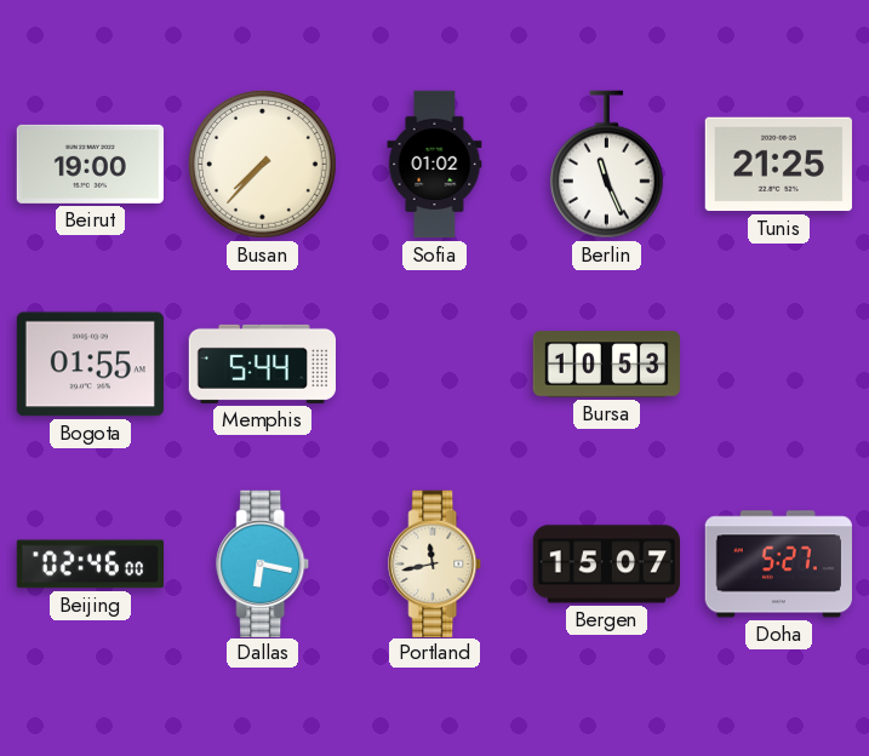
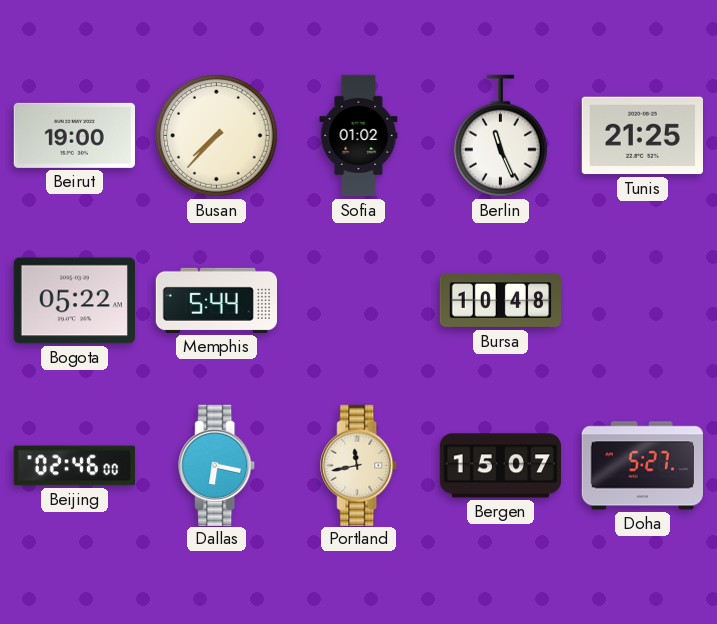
Bogota: 01:55 -> 05:22 (74, 301)
Bursa: 10:53 -> 10:48 (500, 301)
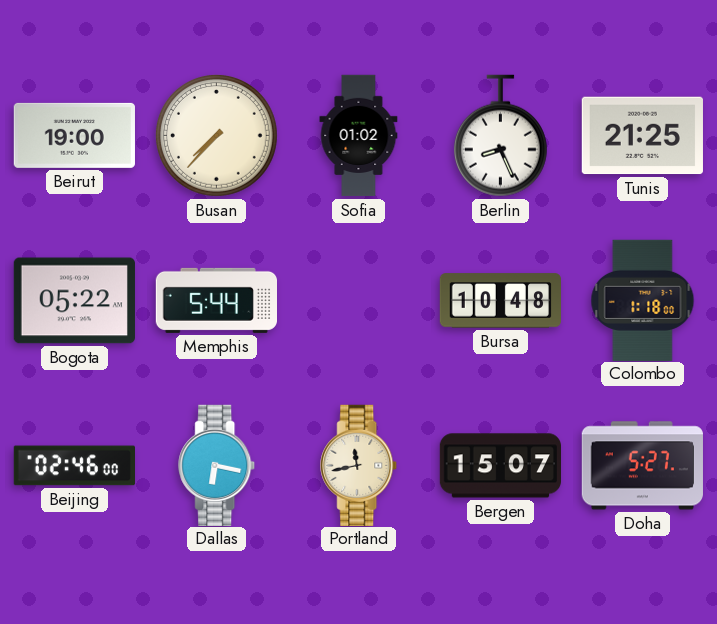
Berlin: 11:26 -> 8:26 (500, 136)
Colombo: none -> 1:18 (643, 300)
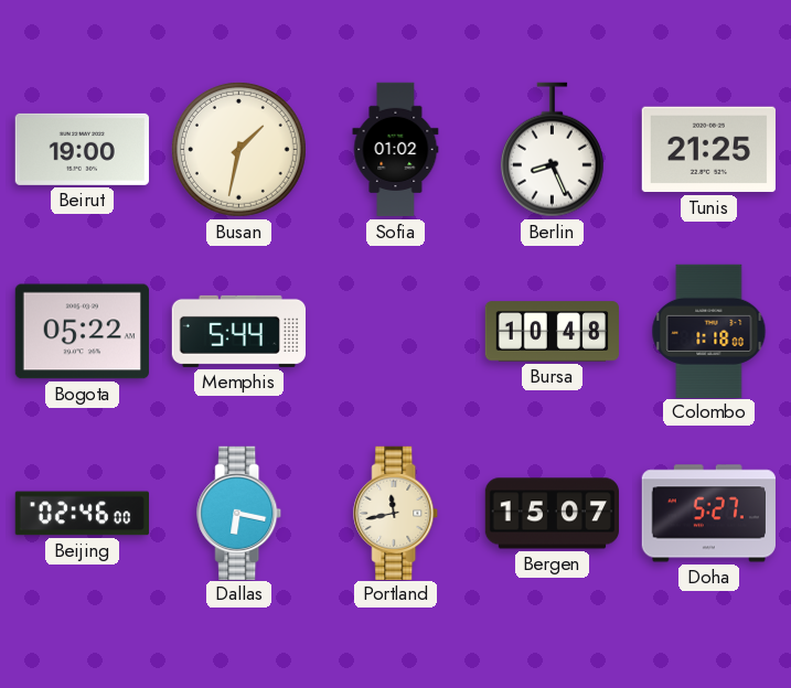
Busan: 7:37 -> 1:32 (238, 149)
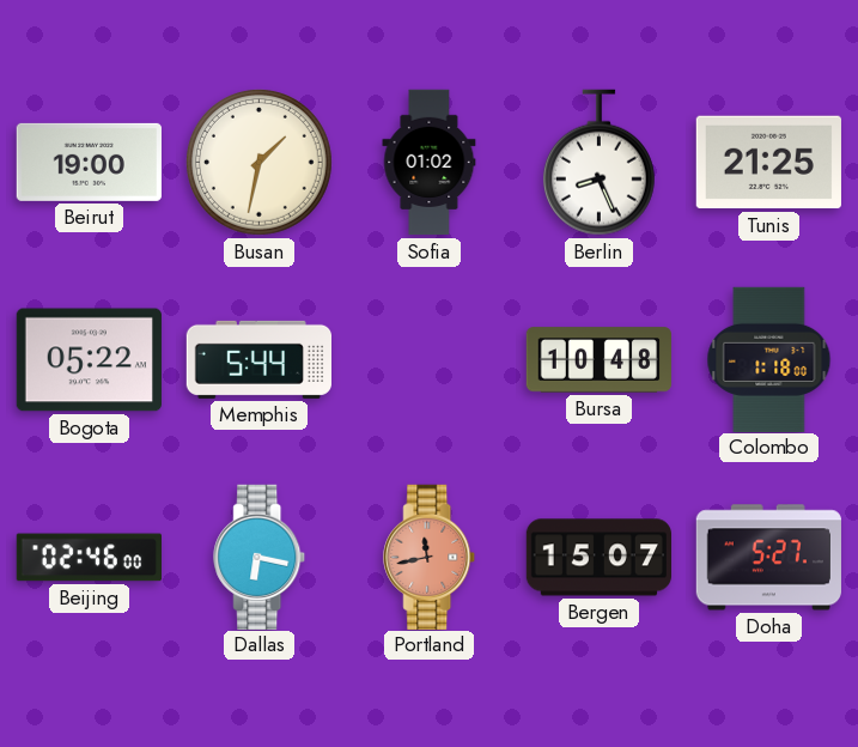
Portland dial: cream -> salmon (430, 557)
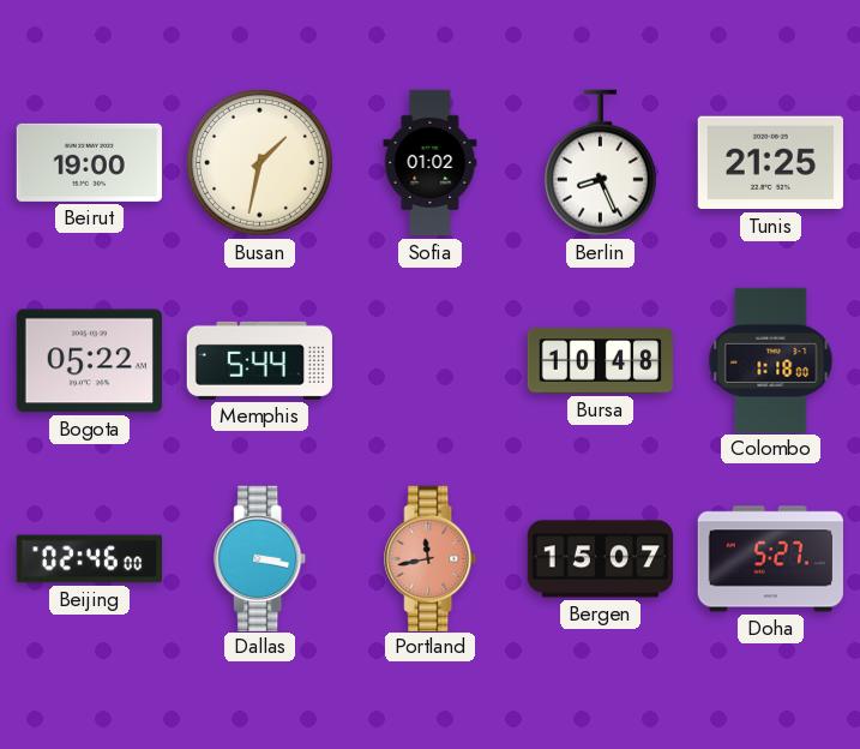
Dallas: 6:17 -> 3:17 (260, 558)
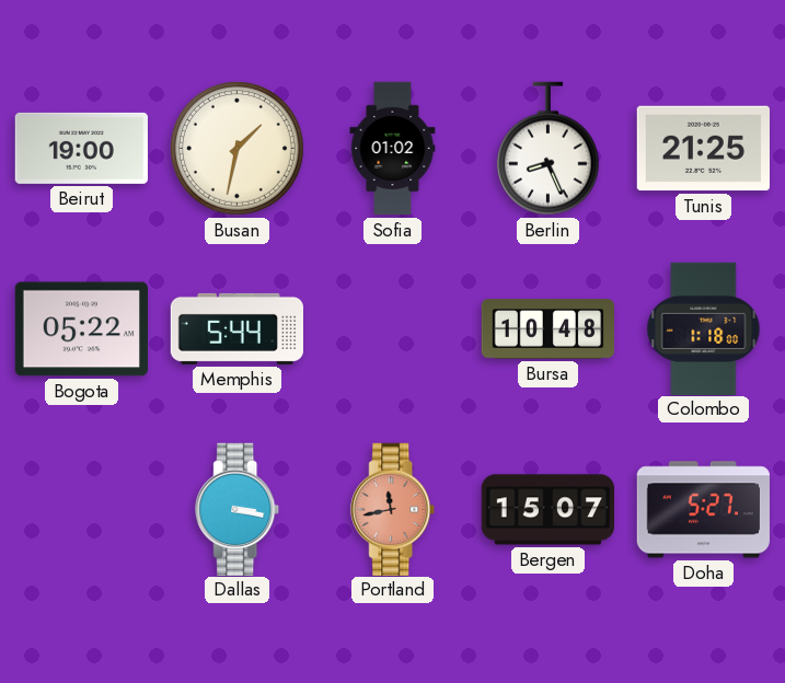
Beijing: 02:46 -> none (89, 559)
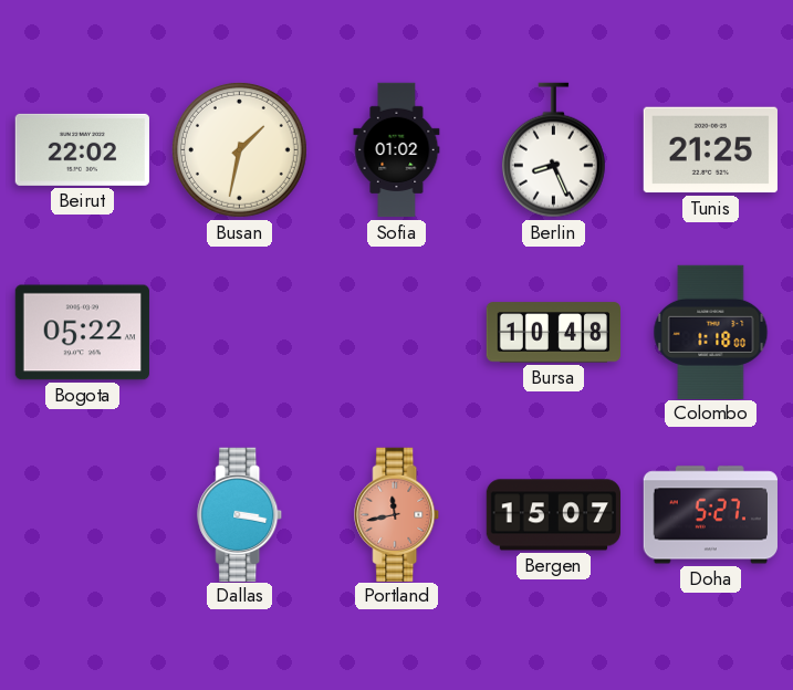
Beirut: 19:00 -> 22:02 (82, 149)
Memphis: 5:44 -> none (236, 328)
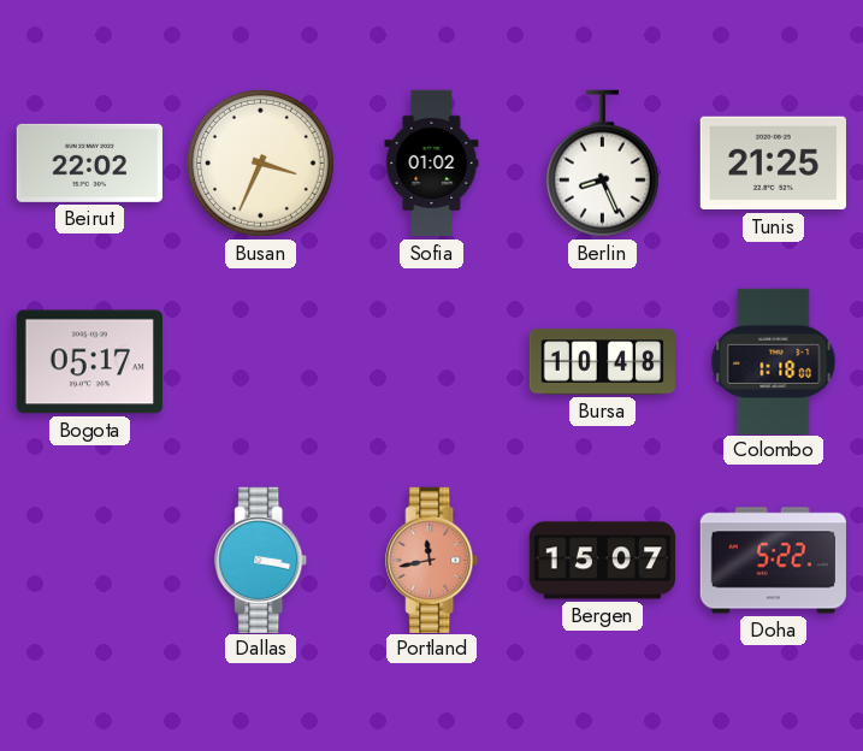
Busan: 1:32 -> 3:34 (260, 162)
Bogota: 05:22 -> 05:17 (89, 362)
Doha: 5:27 -> 5:22 (773, 561)
